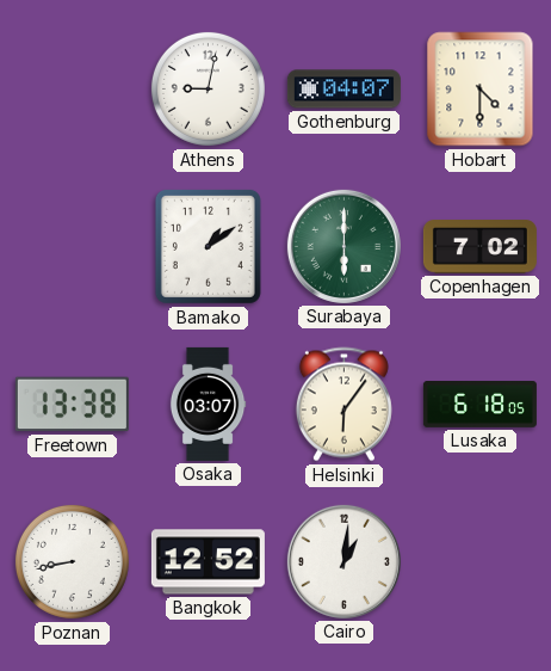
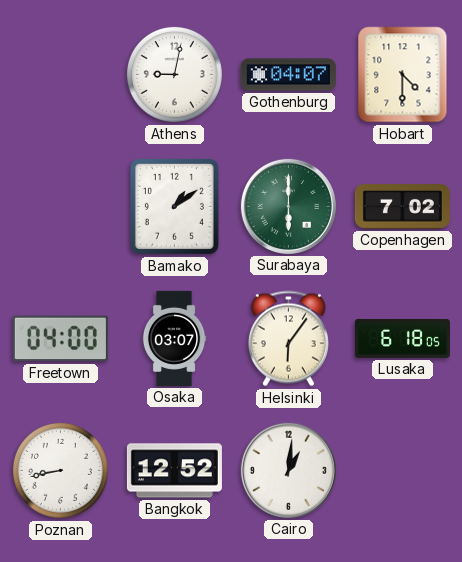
Freetown: 13:38 -> 04:00 (60, 339)
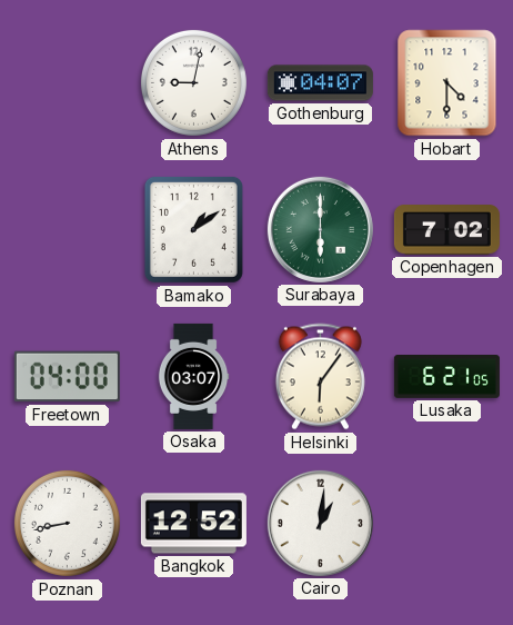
Lusaka: 6:18 -> 6:21 (446, 377)
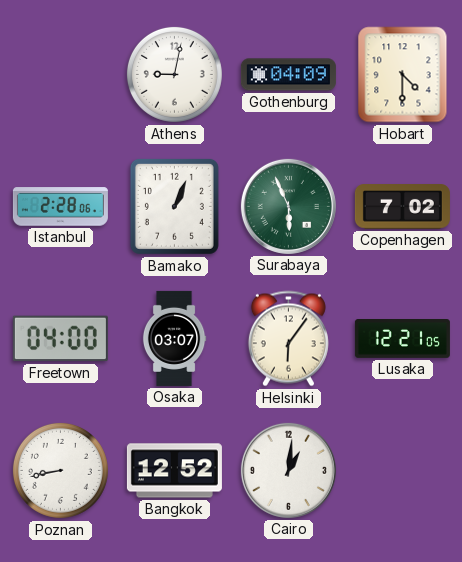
Gothenburg: 04:07 -> 04:09 (288, 75)
Istanbul: none -> 2:28 (60, 207)
Bamako: 1:09 -> 1:04 (174, 206)
Surabaya: 6:00 -> 5:56 (288, 206)
Lusaka: 6:21 -> 12:21 (402, 339)
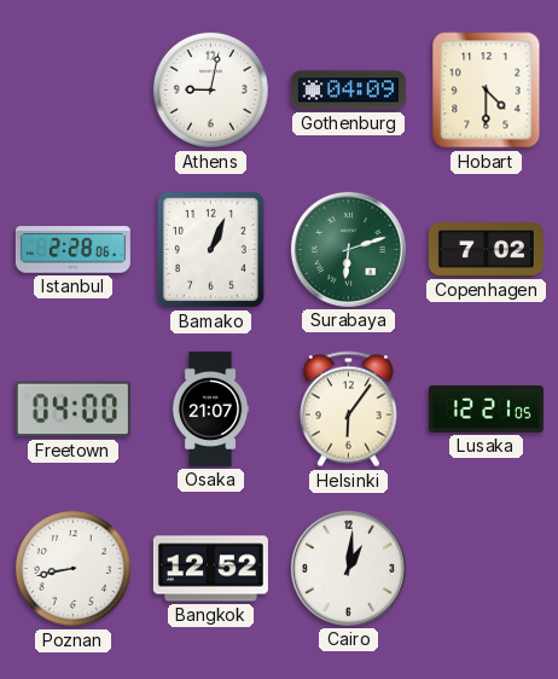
Surabaya: 5:56 -> 6:12 (348, 249)
Osaka: 03:07 -> 21:07 (210, 408)
